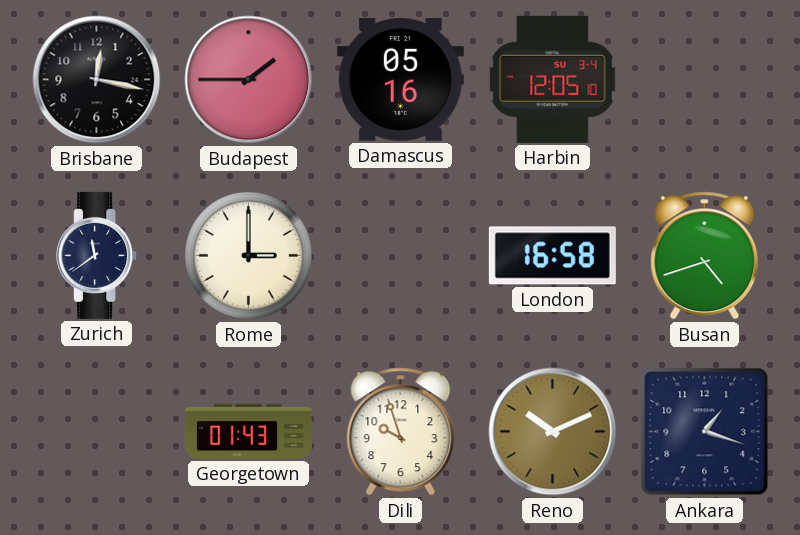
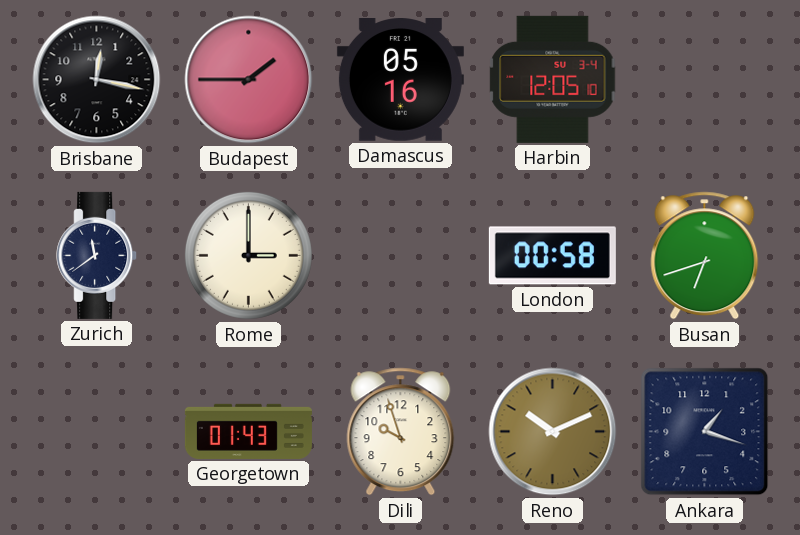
London: 16:58 -> 00:58 (552, 256)
Busan: 4:42 -> 6:42 (705, 256)
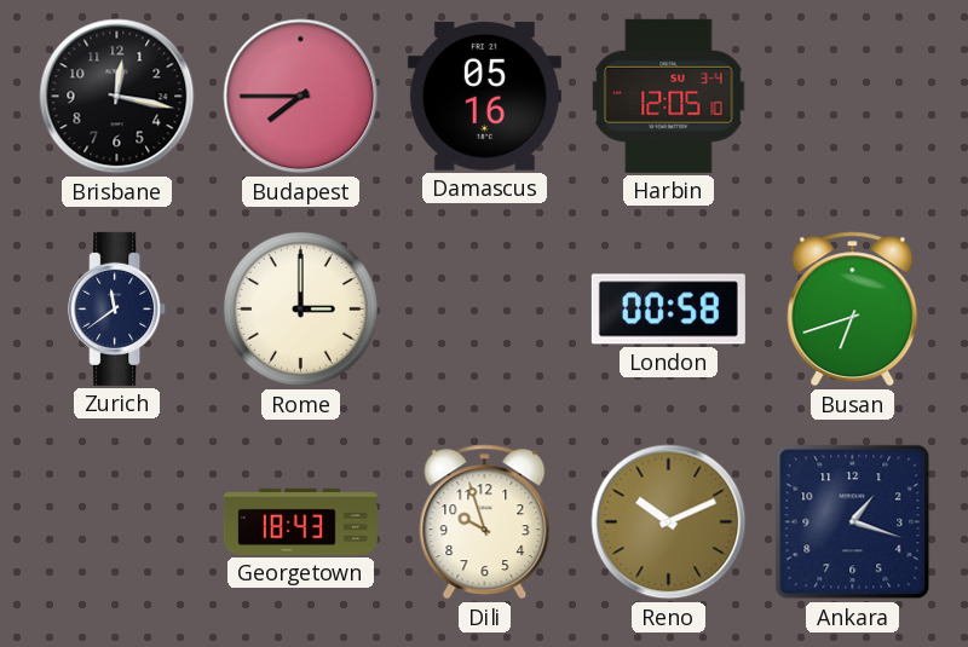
Budapest: 1:45 -> 7:45 (301, 97)
Georgetown: 01:43 -> 18:43 (300, 521)
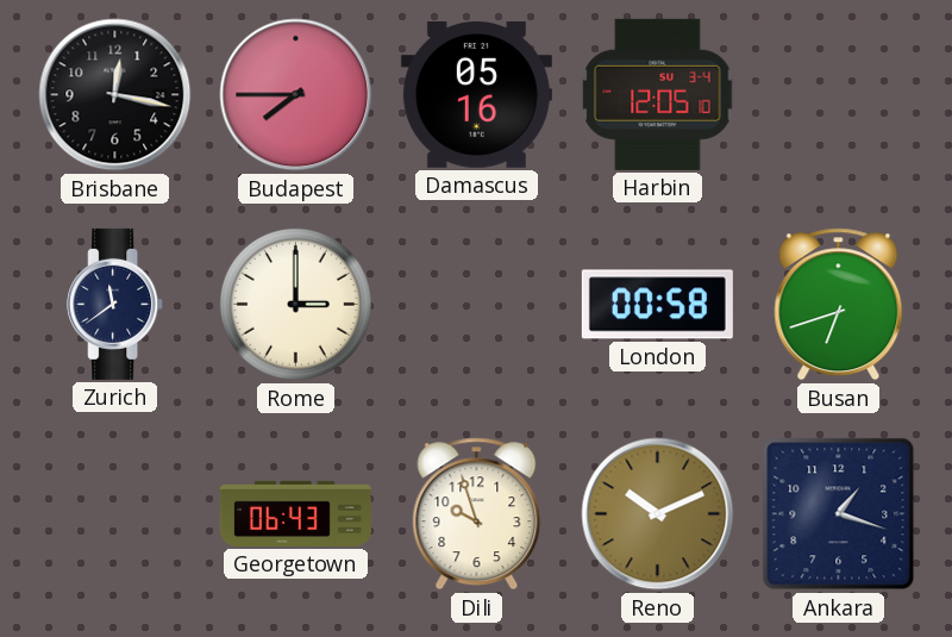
Georgetown: 18:43 -> 06:43 (295, 513)
